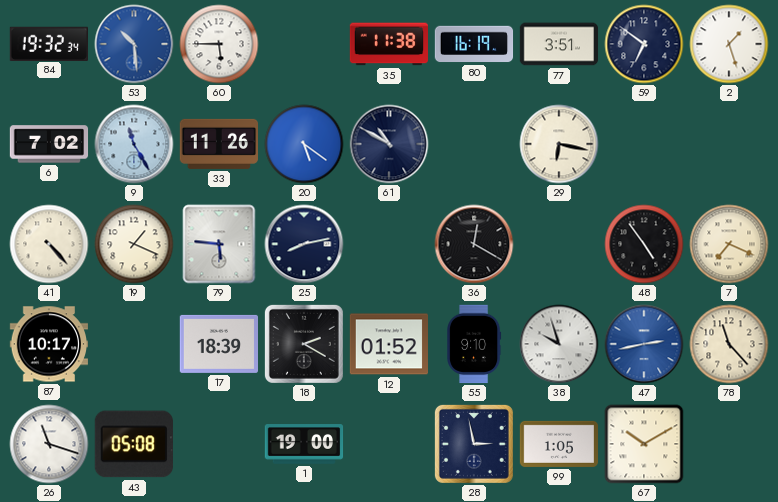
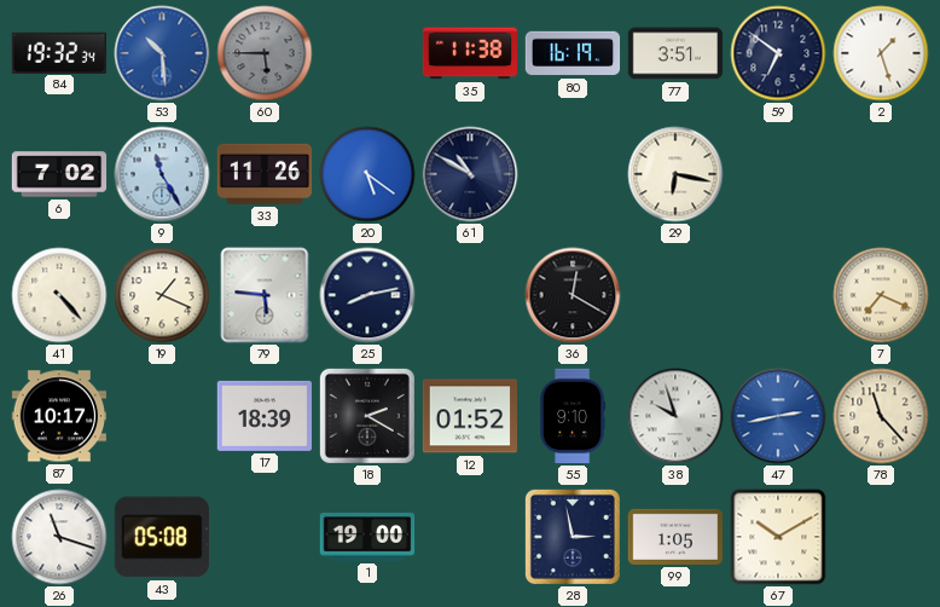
60 dial: white -> grey (265, 53)
48: 4:54 -> none (644, 244)
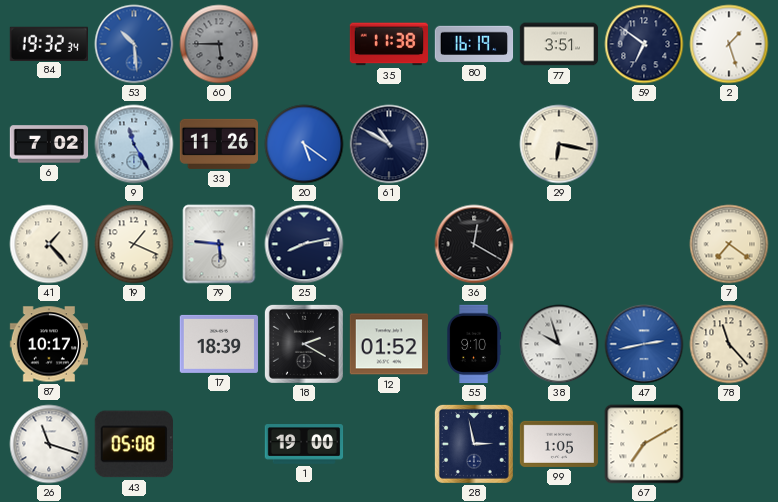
41: 4:23 -> 1:23 (49, 244)
7: 7:19 -> 7:21 (729, 244)
67: 10:10 -> 7:10 (644, 444)
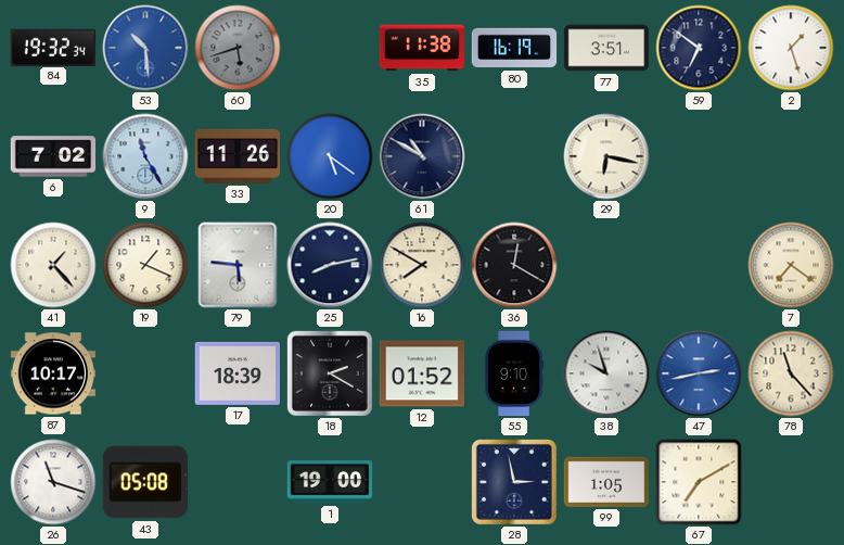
60: 5:45 -> 5:42 (238, 48)
16: none -> 7:50 (422, 265)
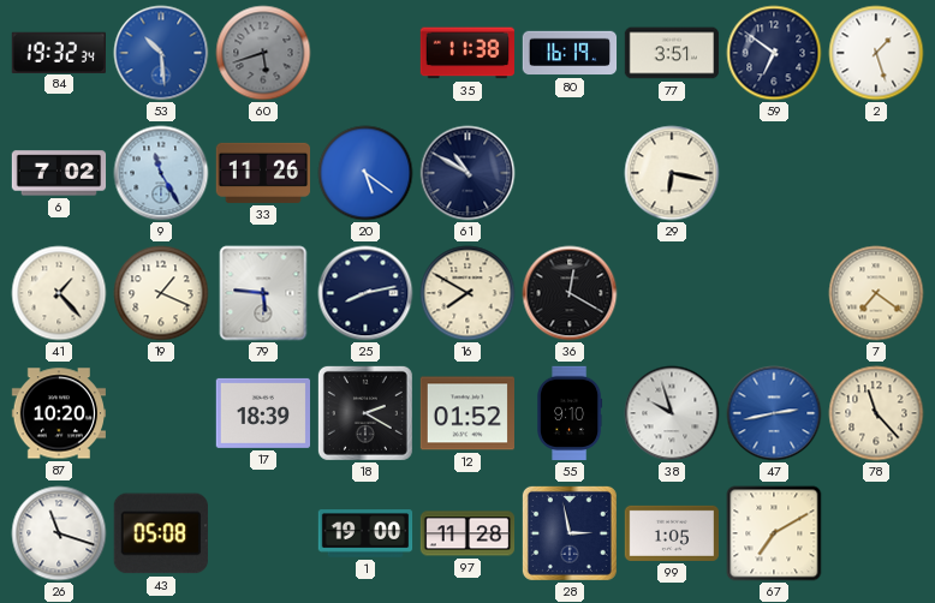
87: 10:17 -> 10:20 (59, 413)
97: none -> 11:28 (467, 533)
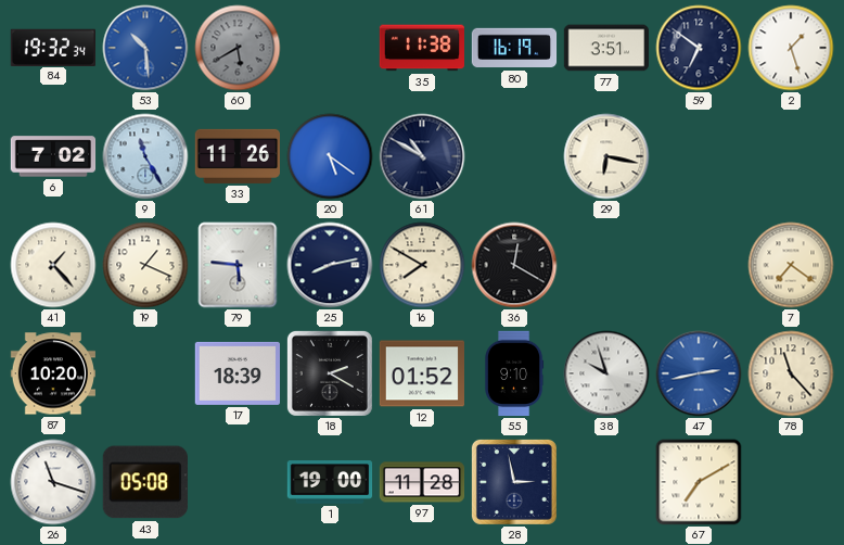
60: 5:42 -> 5:40 (238, 48)
99: 1:05 -> none (671, 533)
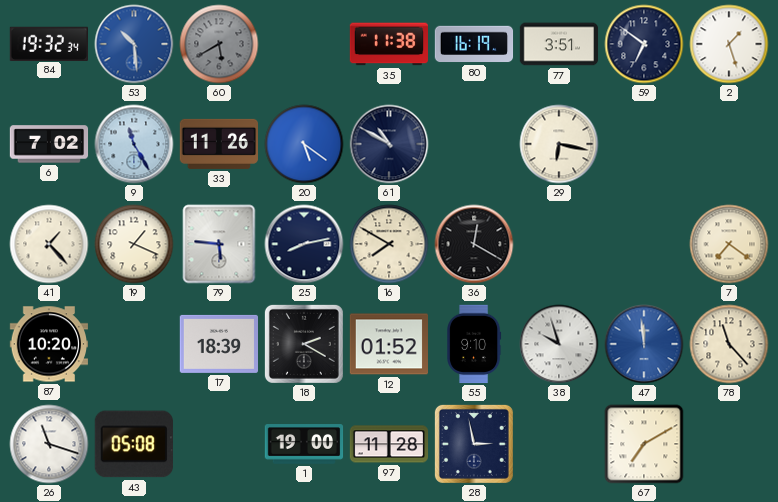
47: 2:43 -> 11:59 (644, 344)
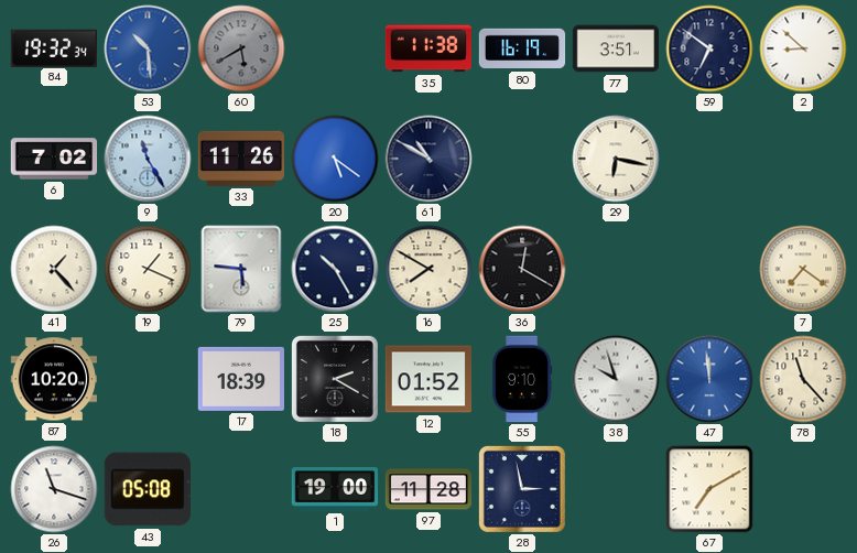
2: 1:27 -> 8:52 (803, 48)
25: 8:13 -> 10:25 (335, 269)
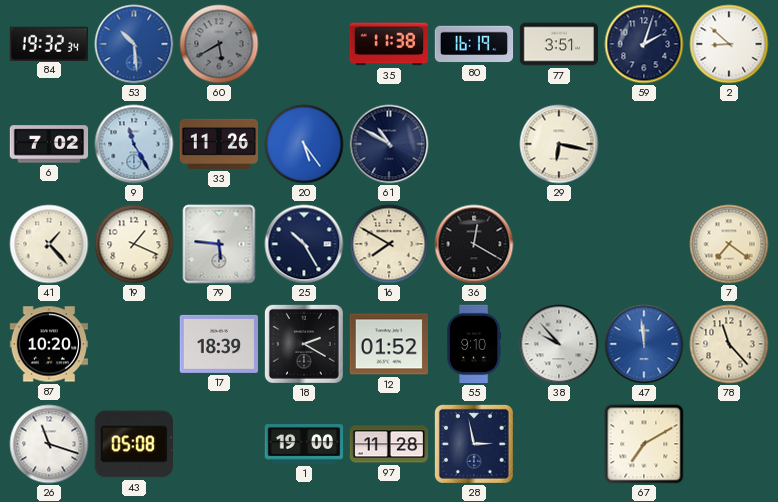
59: 6:51 -> 2:03 (644, 44)
20: 5:21 -> 5:24 (304, 144)
38: 9:57 -> 9:53 (559, 344)
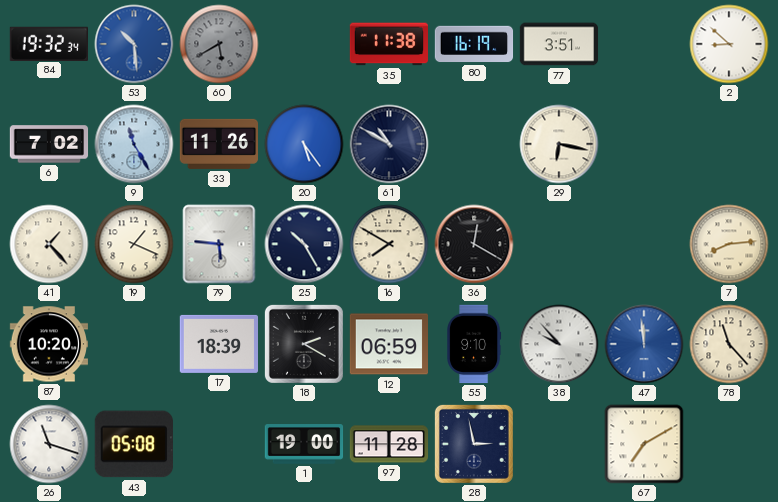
59: 2:03 -> none (644, 44)
7: 7:21 -> 8:14 (729, 244)
12: 01:52 -> 06:59 (388, 344)
